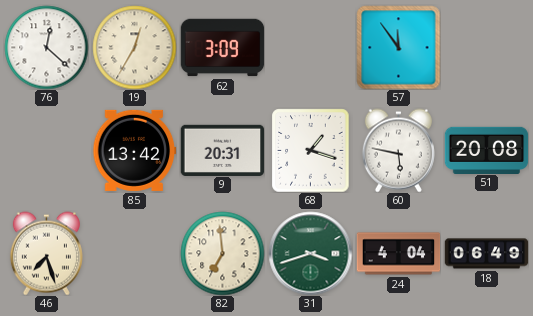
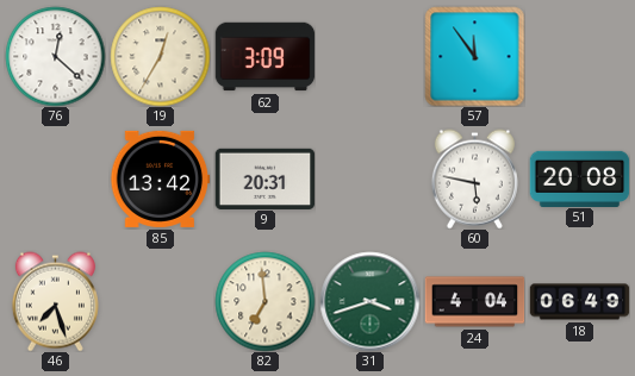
68: 1:18 -> none (311, 150)
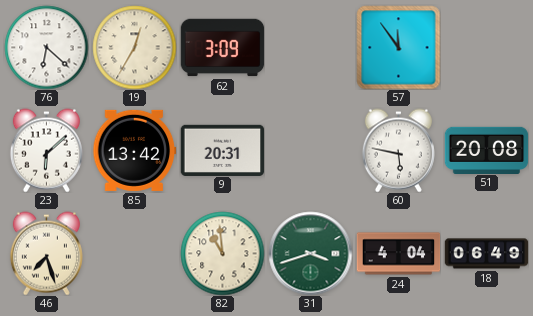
76: 12:22 -> 6:22 (46, 47)
23: none -> 6:08 (46, 150)
82: 6:59 -> 10:59 (222, 253)
